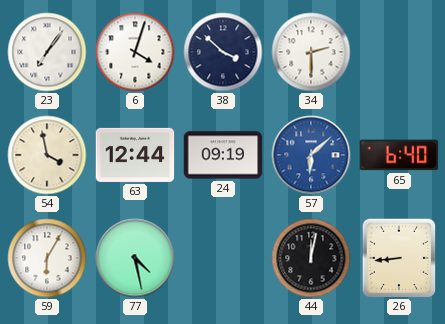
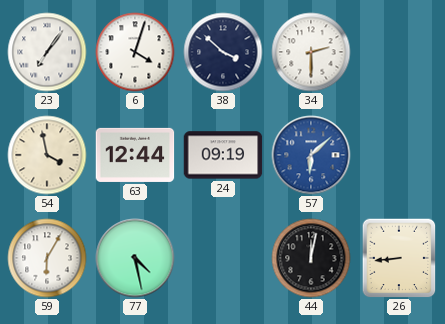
65: 6:40 -> none (399, 155)
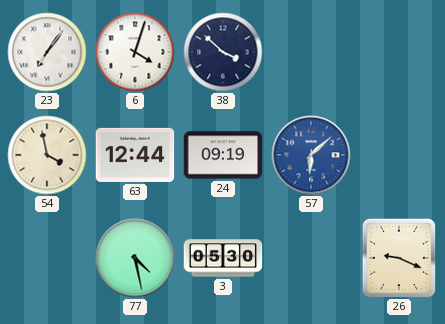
34: 2:30 -> none (311, 52)
59: 6:05 -> none (47, 258)
3: none -> 05:30 (223, 258)
44: 12:02 -> none (311, 258)
26: 8:44 -> 9:19 (399, 258)
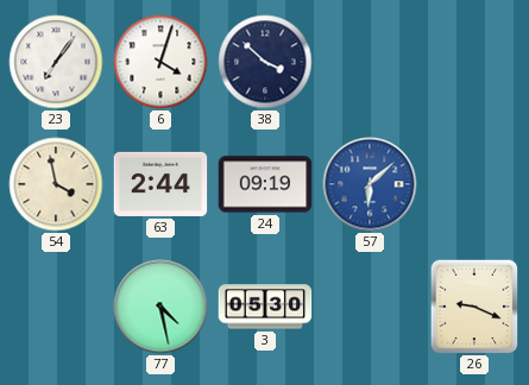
63: 12:44 -> 2:44 (160, 184)
